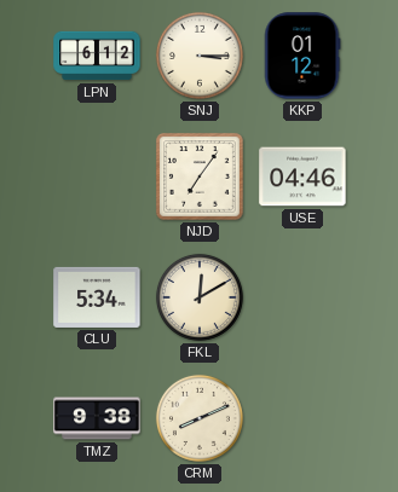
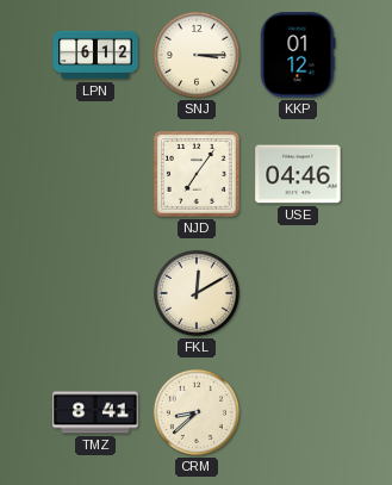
CLU: 5:34 -> none (97, 297)
TMZ: 9:38 -> 8:41 (95, 412)
CRM: 8:11 -> 8:38 (197, 412)
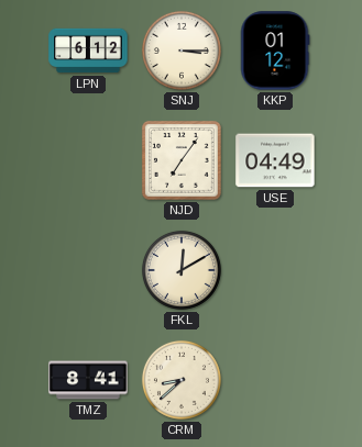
USE: 04:46 -> 04:49 (275, 160)
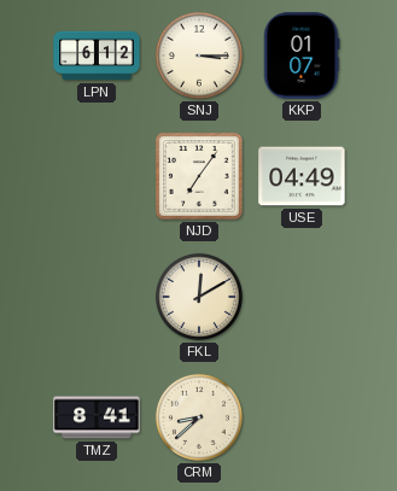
KKP: 01:12 -> 01:07 (302, 55)
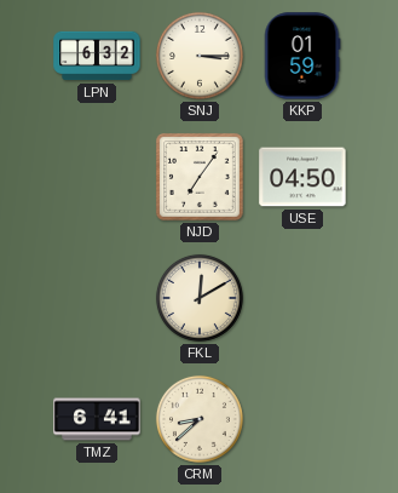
LPN: 6:12 -> 6:32 (97, 56)
KKP: 01:07 -> 01:59 (302, 56)
USE: 04:49 -> 04:50 (302, 177)
TMZ: 8:41 -> 6:41 (97, 419)
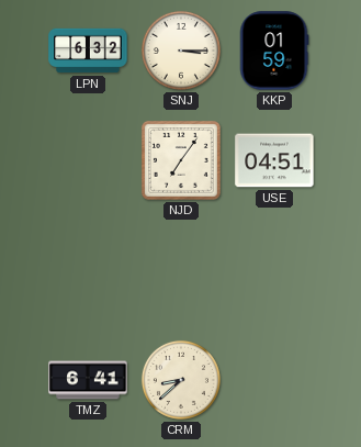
USE: 04:50 -> 04:51 (274, 160)
FKL: 12:10 -> none (200, 298)
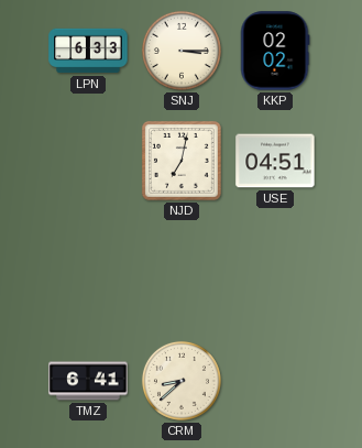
LPN: 6:32 -> 6:33 (88, 51)
KKP: 01:59 -> 02:02 (275, 51)
NJD: 7:06 -> 7:02 (182, 161)
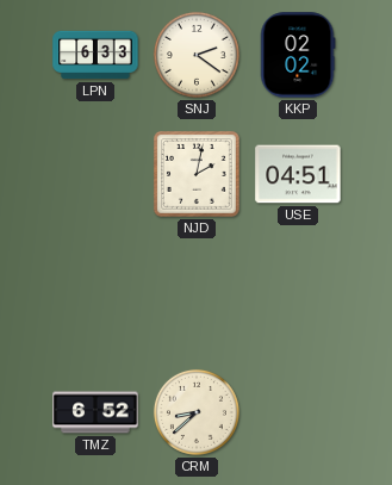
SNJ: 3:15 -> 2:21 (197, 55)
NJD: 7:02 -> 2:02 (197, 174)
TMZ: 6:41 -> 6:52 (95, 412)
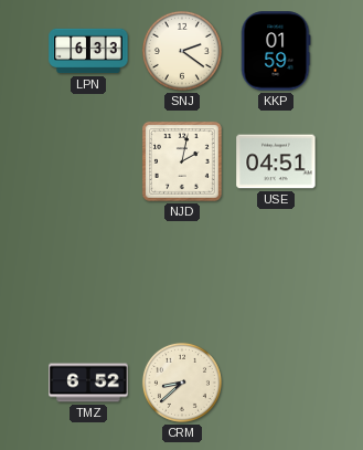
KKP: 02:02 -> 01:59 (276, 51)
